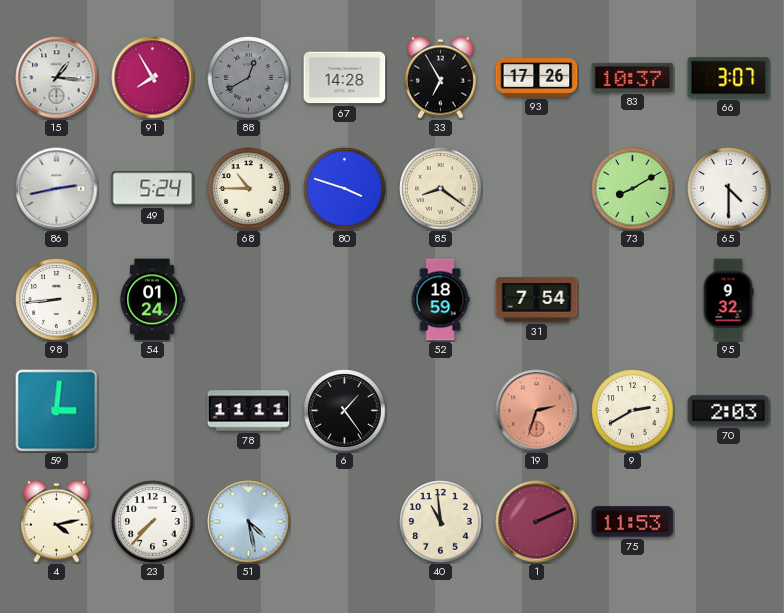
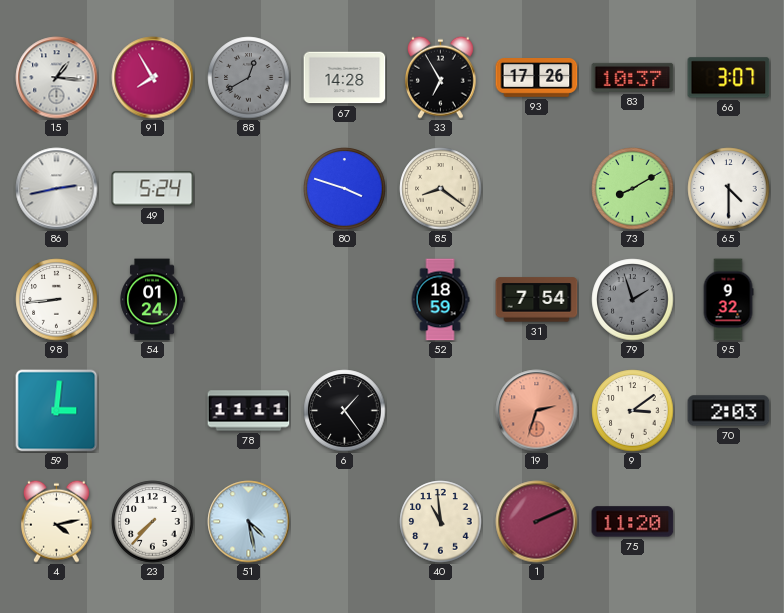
68: 10:45 -> none (249, 189)
79: none -> 1:57 (633, 300)
9: 2:40 -> 3:09 (633, 411)
75: 11:53 -> 11:20 (633, 522)
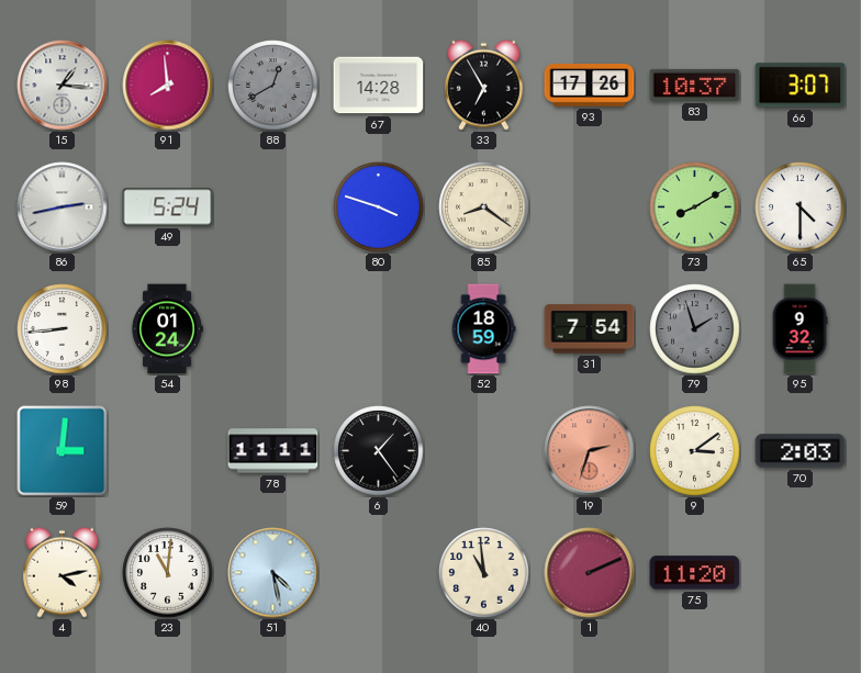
91: 7:55 -> 7:59 (168, 86)
23: 7:37 -> 11:01 (168, 573)
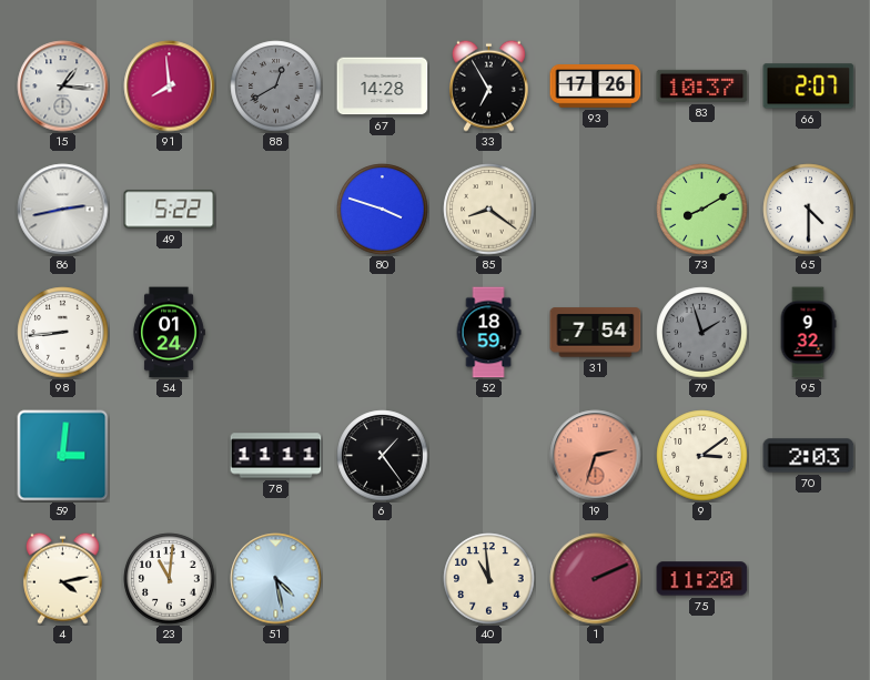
66: 3:07 -> 2:07 (809, 87)
49: 5:24 -> 5:22 (170, 210)
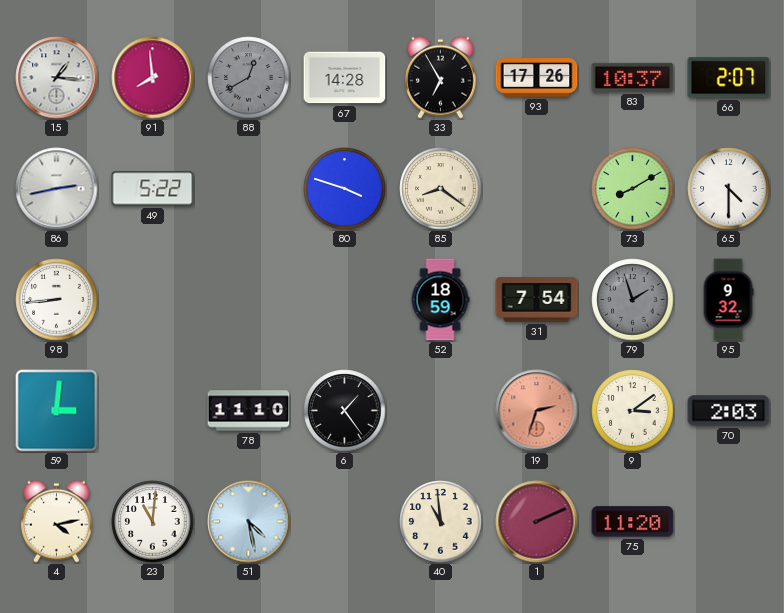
54: 01:24 -> none (169, 333)
78: 11:11 -> 11:10 (249, 411)
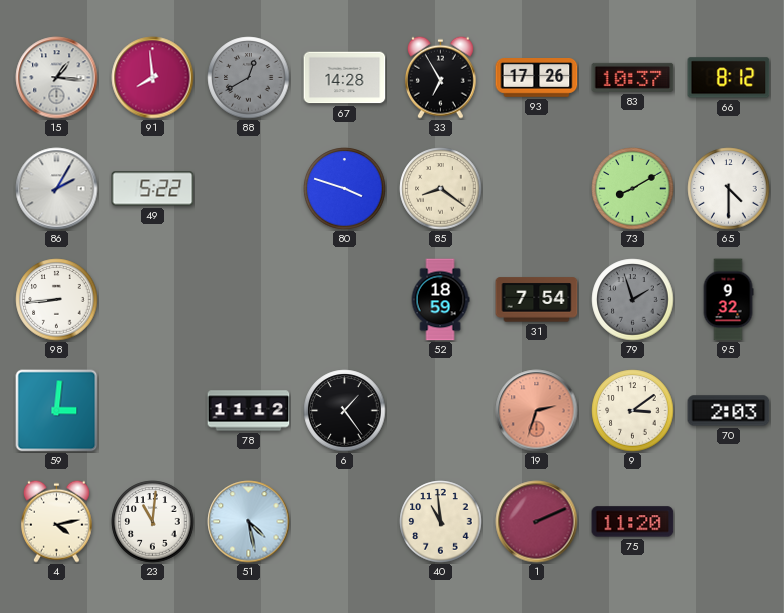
66: 2:07 -> 8:12 (729, 78)
86: 2:43 -> 2:05 (57, 189)
78: 11:10 -> 11:12 (249, 411)
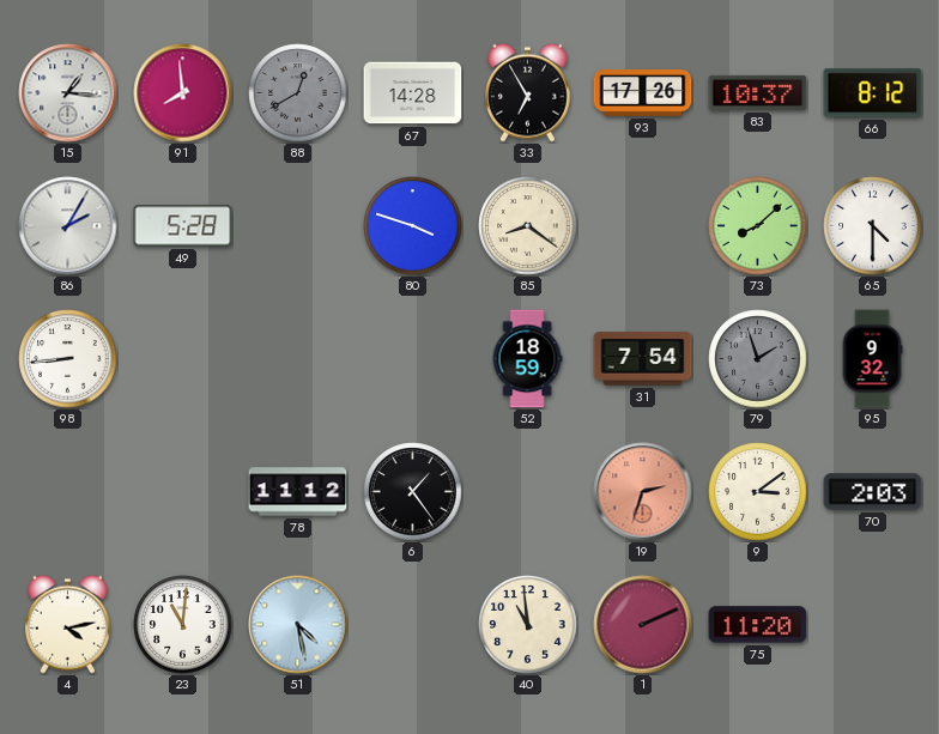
49: 5:22 -> 5:28 (183, 226)
73: 8:10 -> 8:08 (758, 226)
59: 3:01 -> none (57, 411)
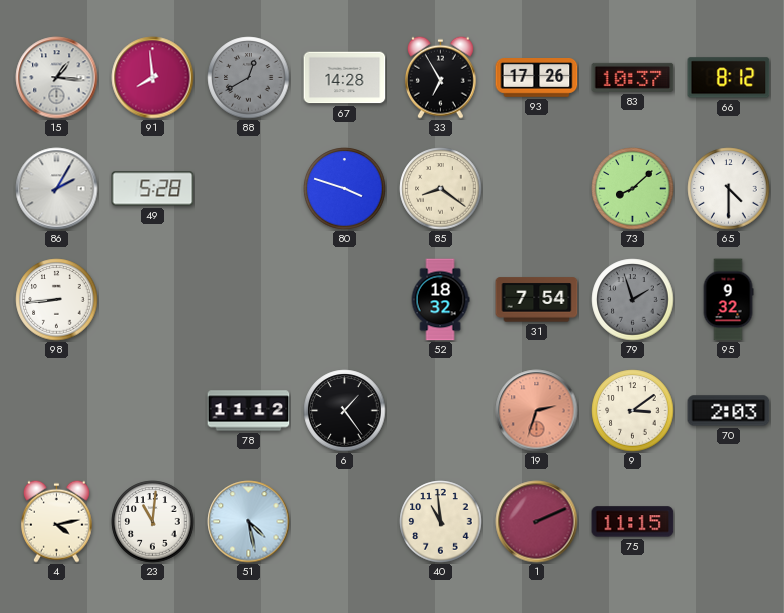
52: 18:59 -> 18:32 (440, 300)
75: 11:20 -> 11:15 (633, 522)
